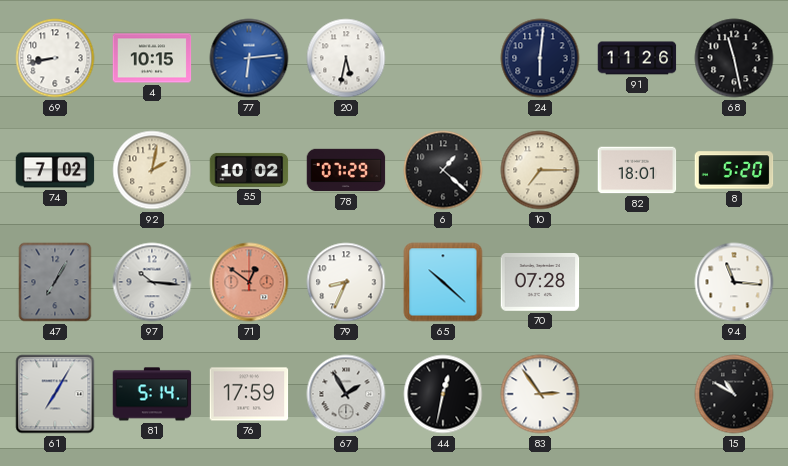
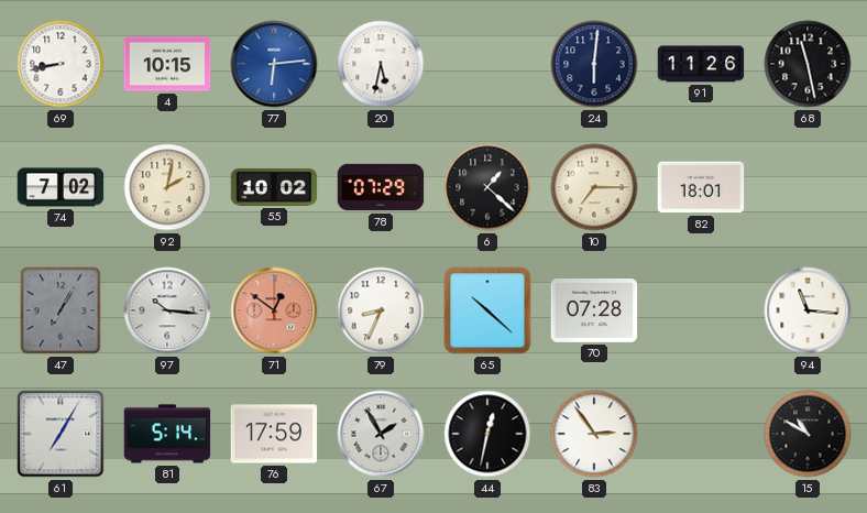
8: 5:20 -> none (734, 170)
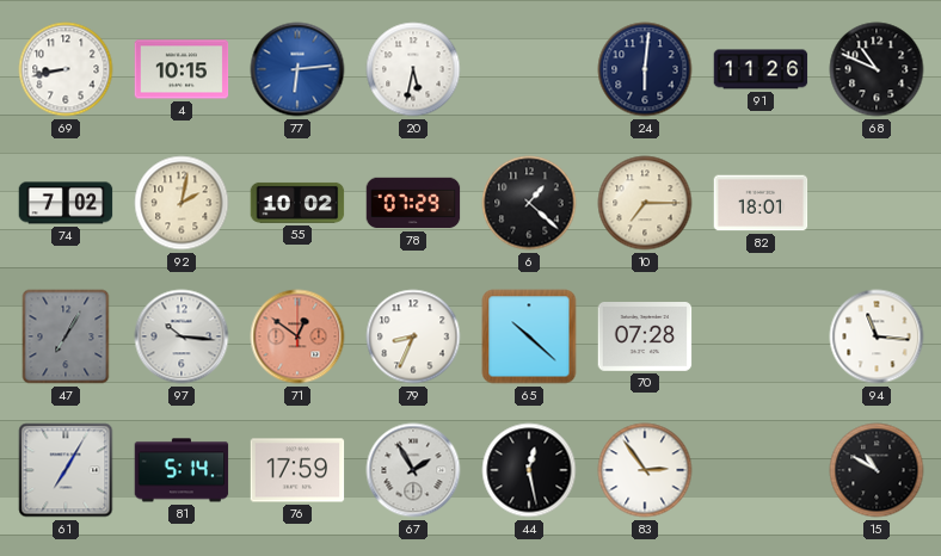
68: 11:28 -> 10:49 (877, 69)
44: 12:32 -> 12:28 (529, 470)
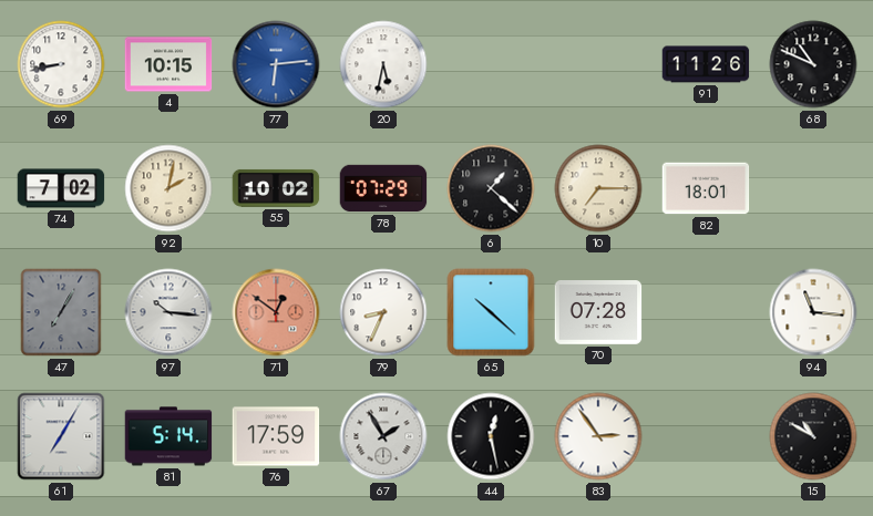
24: 6:01 -> none (645, 69)
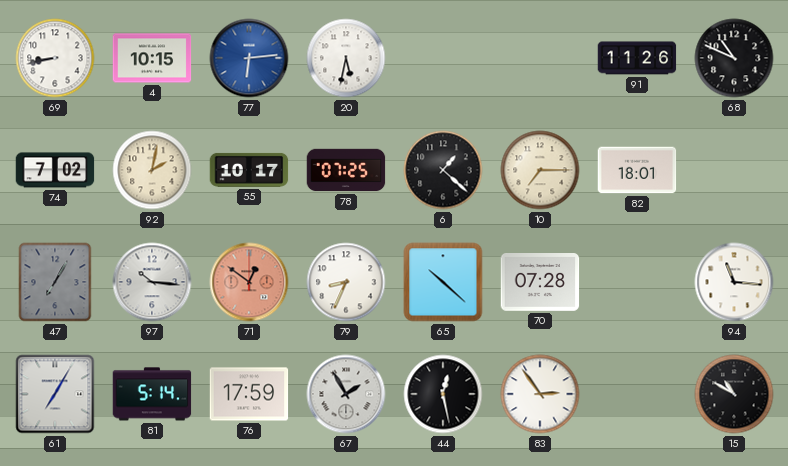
55: 10:02 -> 10:17 (249, 170)
78: 07:29 -> 07:25 (346, 170)
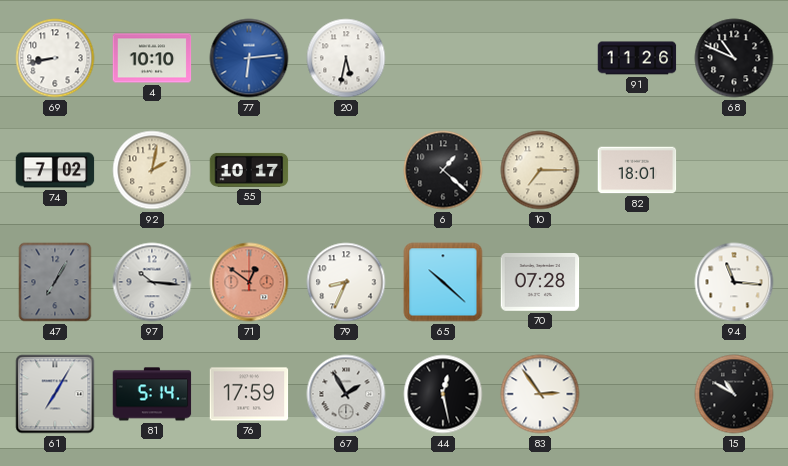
4: 10:15 -> 10:10 (152, 58)
78: 07:25 -> none (346, 170)
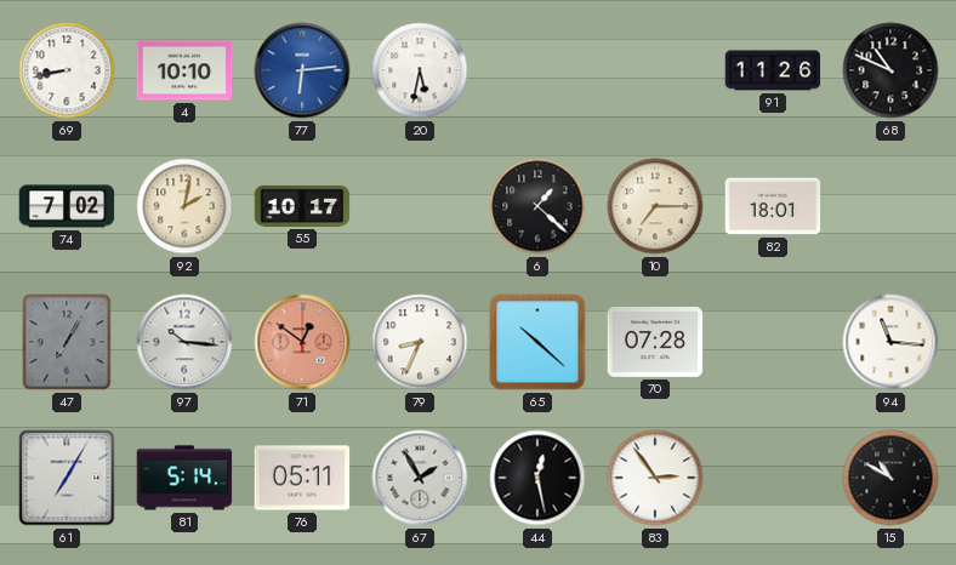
76: 17:59 -> 05:11 (302, 478)
